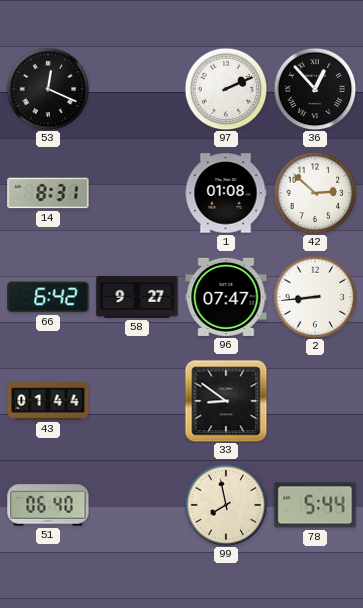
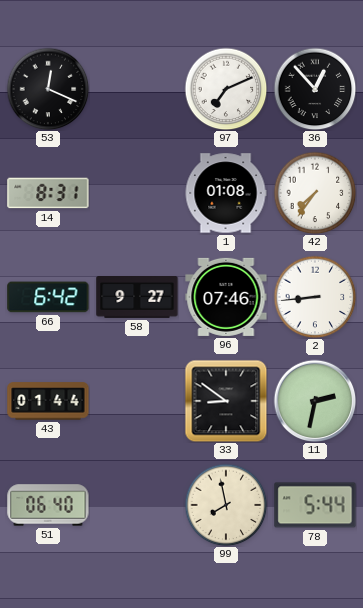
97: 2:11 -> 7:11 (226, 89)
42: 2:52 -> 7:36 (315, 193)
96: 07:47 -> 07:46 (226, 297)
11: none -> 2:32 (315, 401)
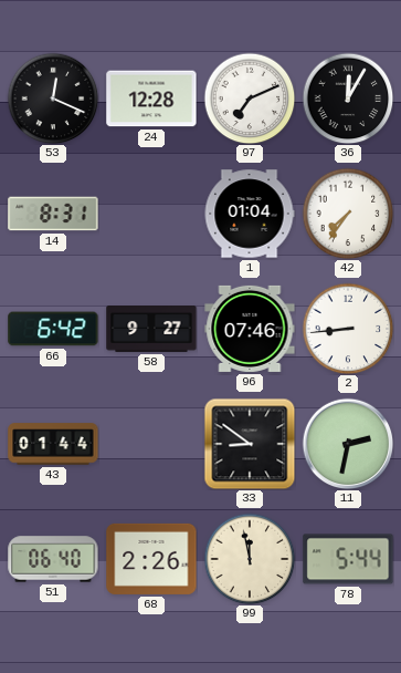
24: none -> 12:28 (151, 99)
36: 12:53 -> 12:05 (348, 99)
1: 01:08 -> 01:04 (250, 214)
68: none -> 2:26 (151, 559)
99: 7:58 -> 11:58 (250, 559)
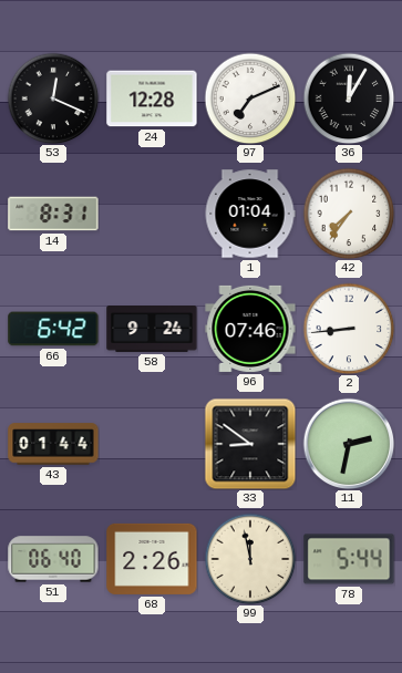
58: 9:27 -> 9:24 (152, 330)
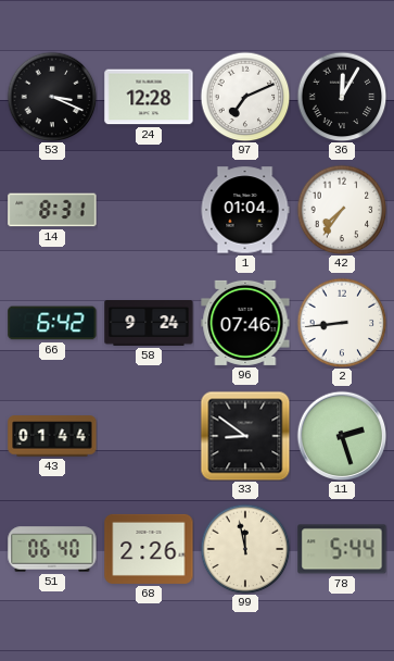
53: 12:19 -> 3:19 (52, 97)
11: 2:32 -> 2:27 (342, 436)
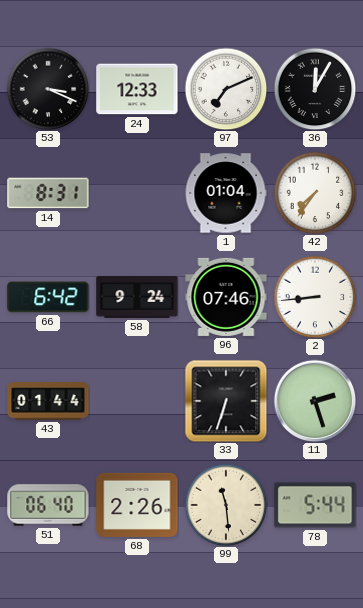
24: 12:28 -> 12:33 (137, 89)
33: 8:51 -> 6:33 (226, 401)
99: 11:58 -> 11:29 (226, 505)
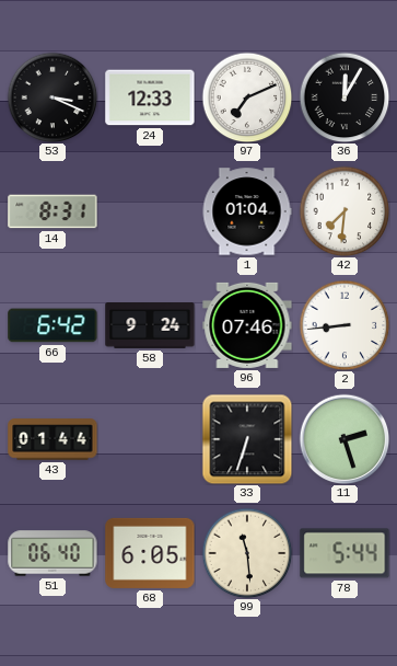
42: 7:36 -> 7:31 (345, 211)
68: 2:26 -> 6:05 (150, 553)
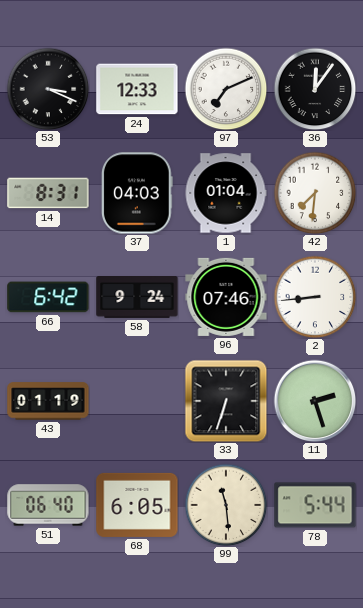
36: 12:05 -> 12:06 (315, 89)
37: none -> 04:03 (138, 193)
43: 01:44 -> 01:19 (48, 401)
